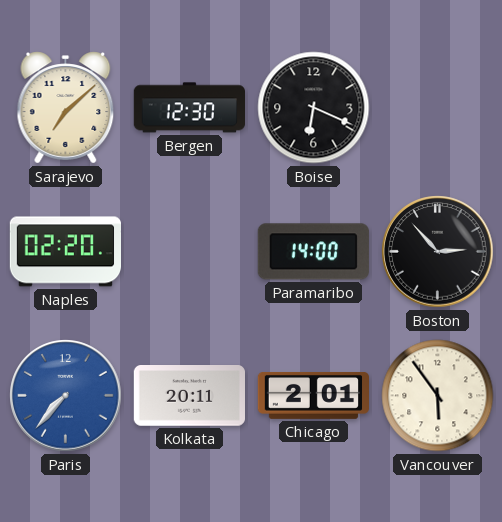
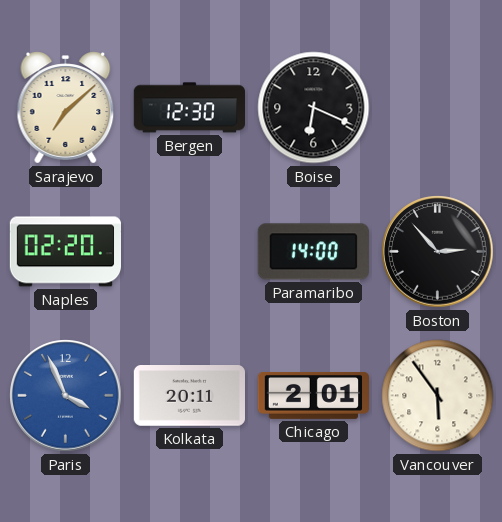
Paris: 7:37 -> 3:56 (66, 396)
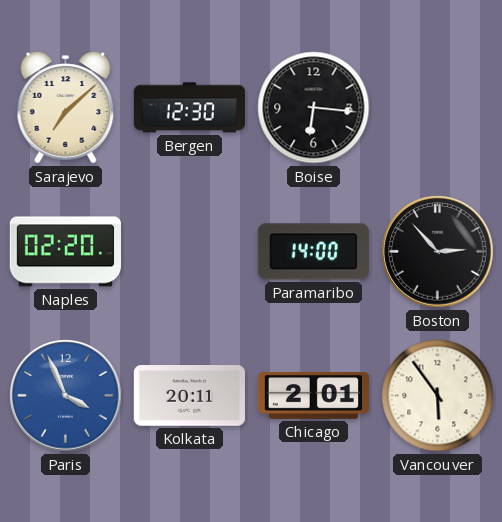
Boise: 6:19 -> 6:16 (314, 108)
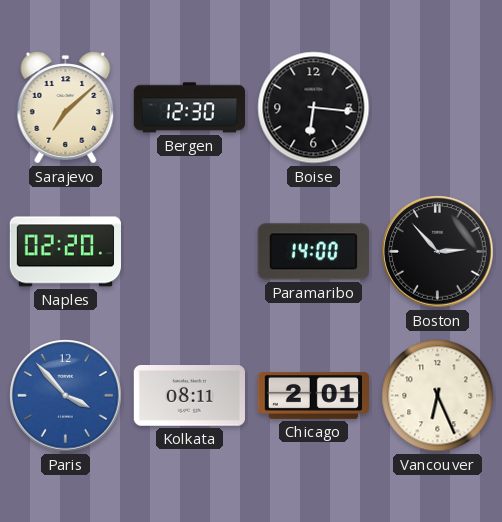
Paris: 3:56 -> 3:53 (66, 396)
Kolkata: 20:11 -> 08:11 (189, 396)
Vancouver: 5:54 -> 6:26 (438, 396)
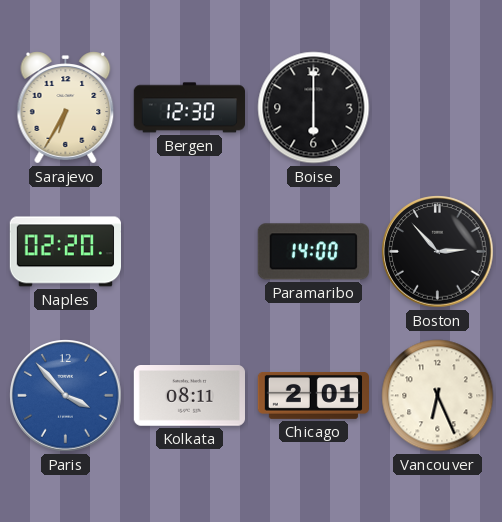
Sarajevo: 7:08 -> 6:35 (66, 108)
Boise: 6:16 -> 6:00 (314, 108)
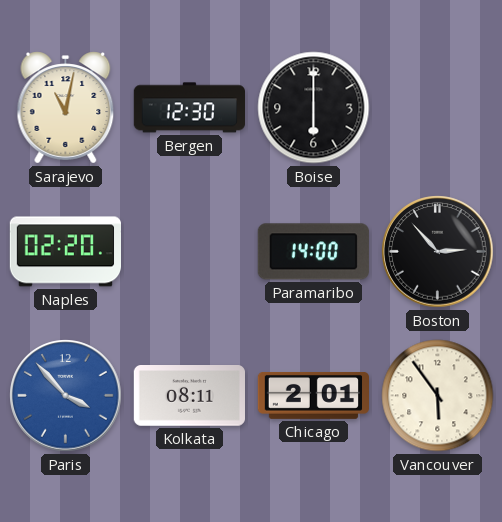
Sarajevo: 6:35 -> 11:02 (66, 108)
Vancouver: 6:26 -> 5:54 (438, 396)
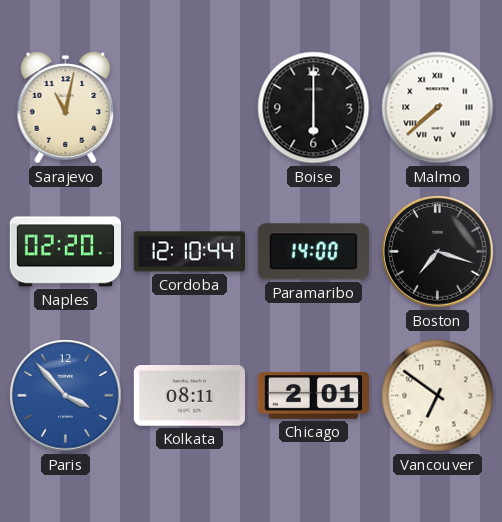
Bergen: 12:30 -> none (189, 108)
Malmo: none -> 7:38 (438, 108)
Cordoba: none -> 12:10 (189, 252)
Boston: 2:53 -> 7:18 (438, 252)
Vancouver: 5:54 -> 6:51 (438, 396)
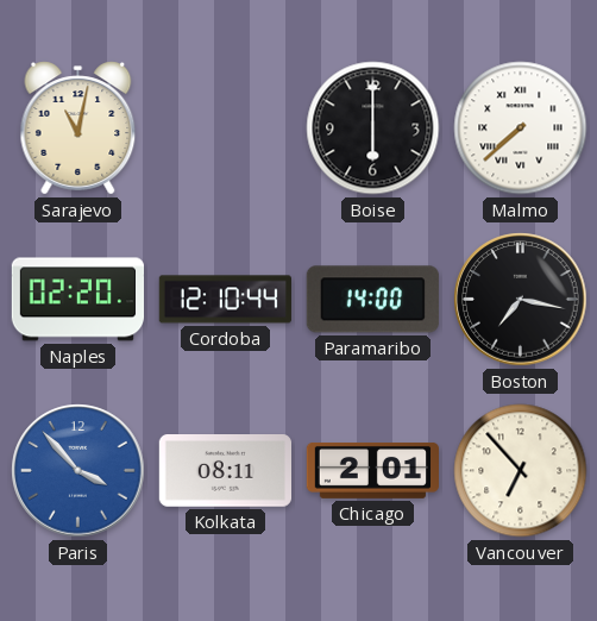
Boston: 7:18 -> 7:17 (521, 300)
Vancouver: 6:51 -> 6:53 (521, 471)
